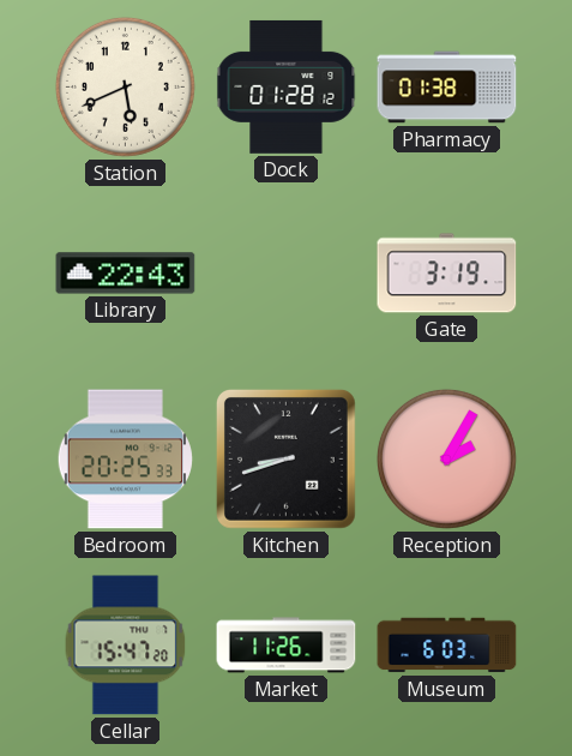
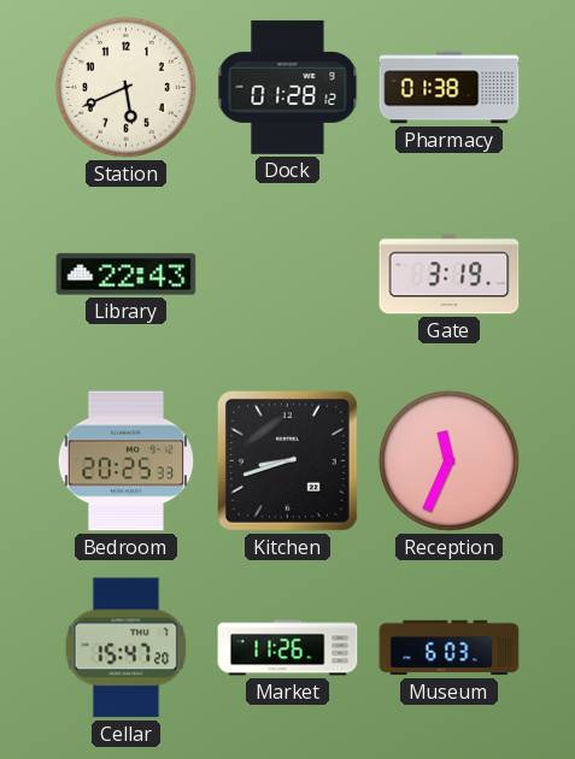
Reception: 2:05 -> 11:34 (448, 460)
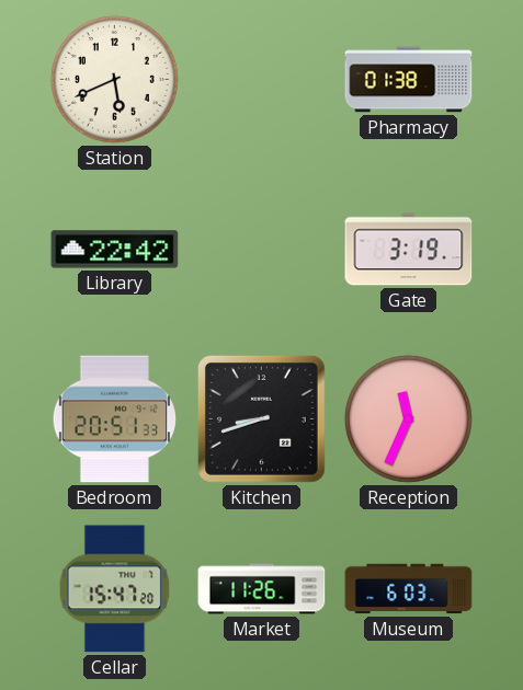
Dock: 01:28 -> none (288, 87)
Library: 22:43 -> 22:42 (115, 250)
Bedroom: 20:25 -> 20:51 (114, 419)
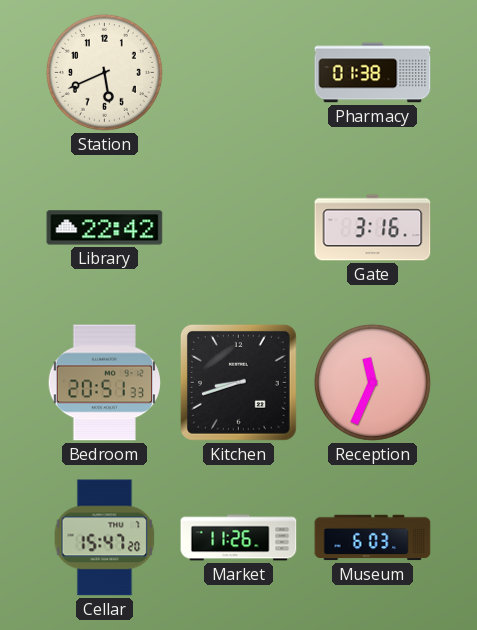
Gate: 3:19 -> 3:16 (373, 228)
